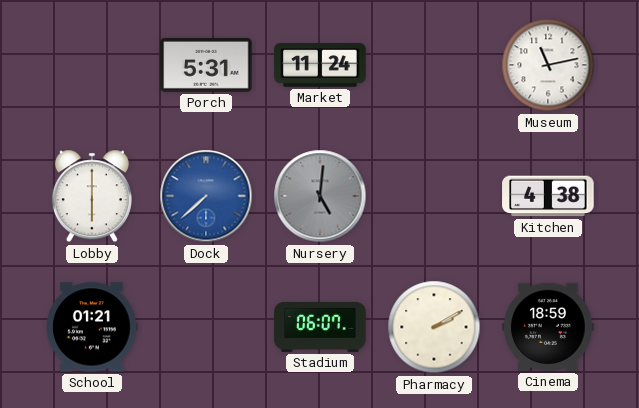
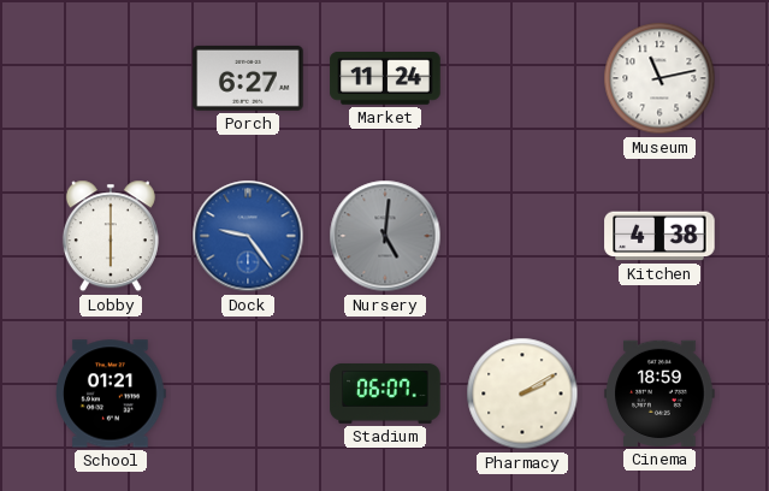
Porch: 5:31 -> 6:27 (248, 78)
Dock: 7:38 -> 9:24 (248, 236)
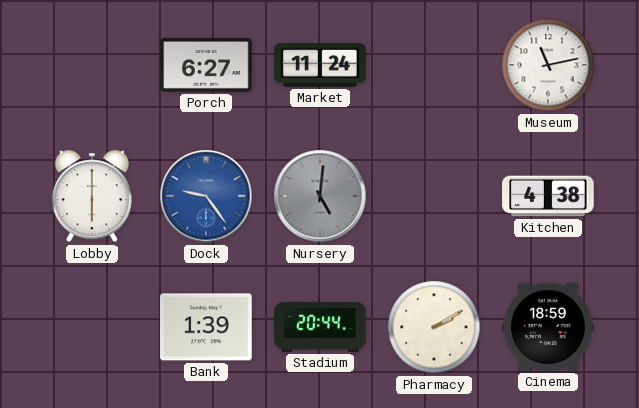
School: 01:21 -> none (112, 394)
Bank: none -> 1:39 (206, 327)
Stadium: 06:07 -> 20:44 (320, 327)
